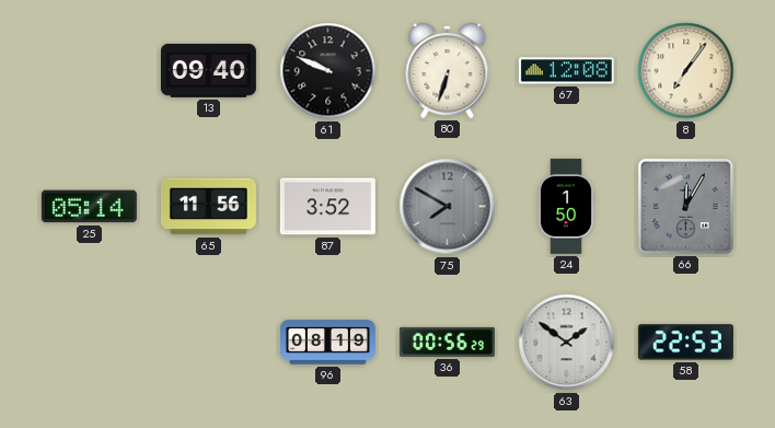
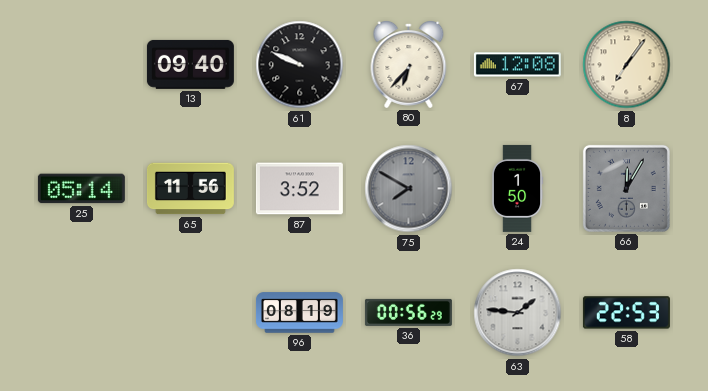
80: 6:33 -> 6:37 (409, 65)
63: 1:51 -> 1:46 (518, 313)
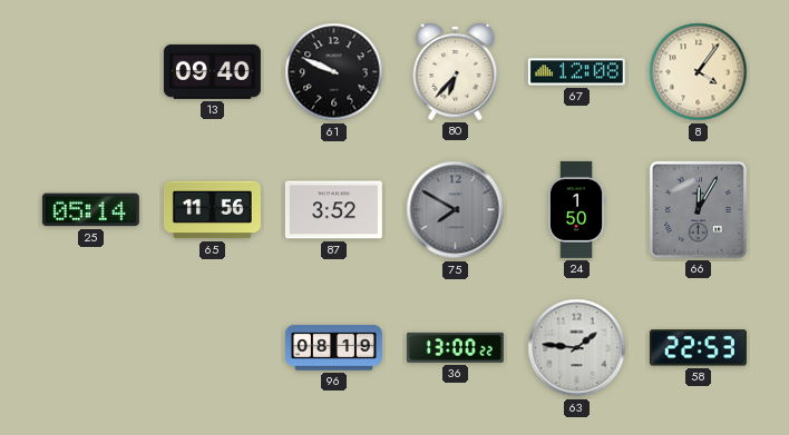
8: 7:06 -> 4:06 (699, 72)
36: 00:56 -> 13:00 (455, 347)
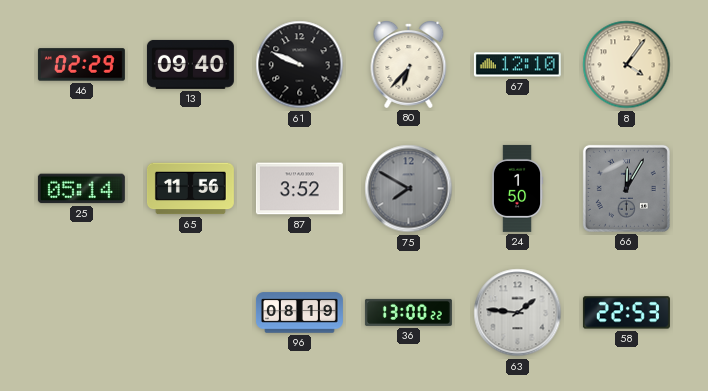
46: none -> 02:29 (81, 65)
67: 12:08 -> 12:10 (517, 65)
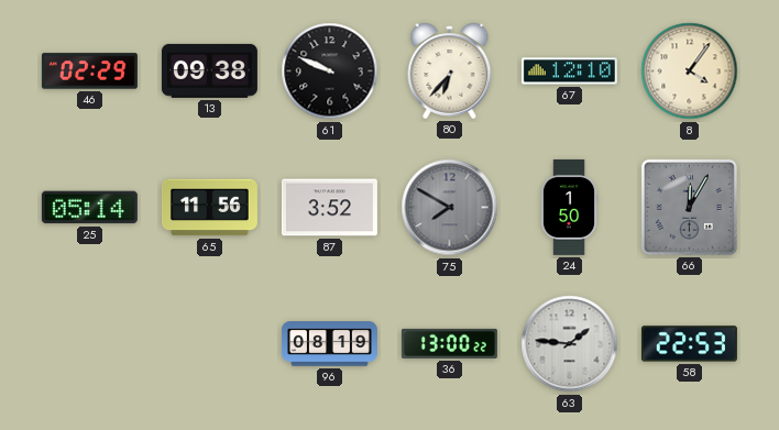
13: 09:40 -> 09:38 (209, 70)
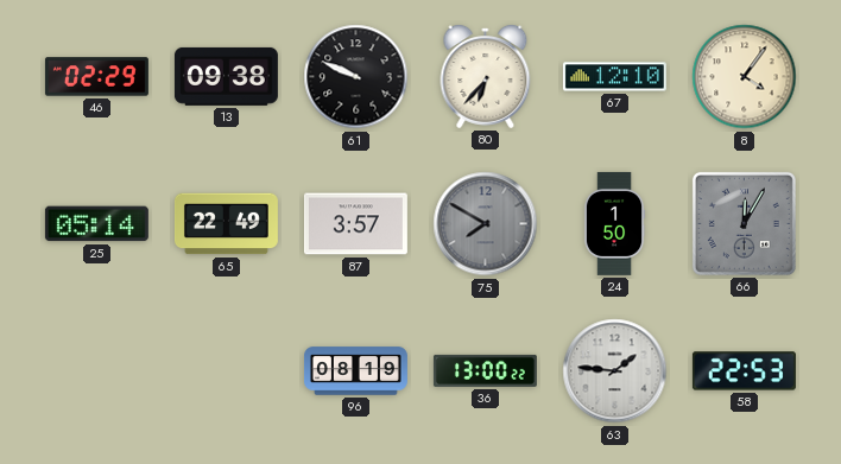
65: 11:56 -> 22:49 (226, 224)
87: 3:52 -> 3:57 (355, 224)
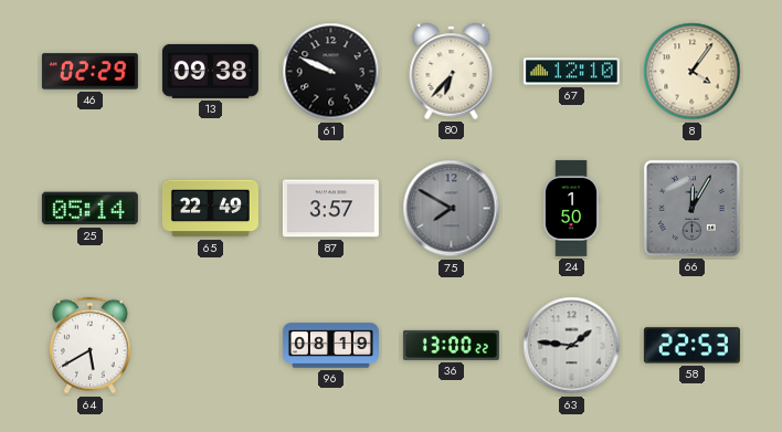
64: none -> 5:40 (91, 346)
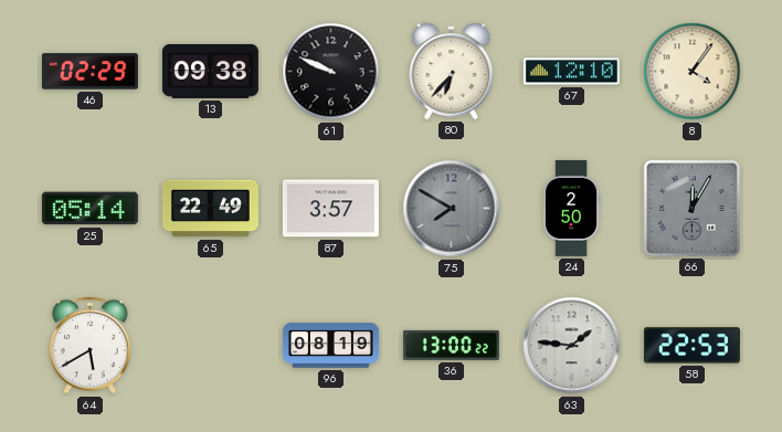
24: 1:50 -> 2:50 (571, 208)
